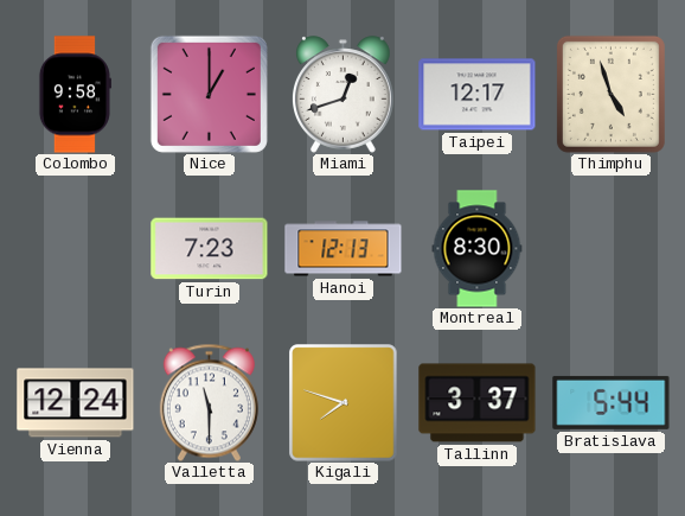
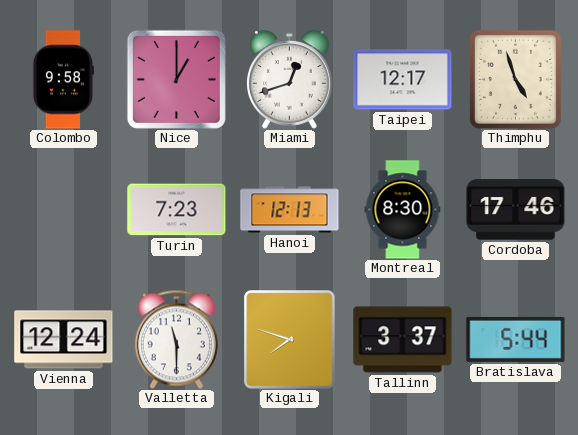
Cordoba: none -> 17:46 (516, 210)
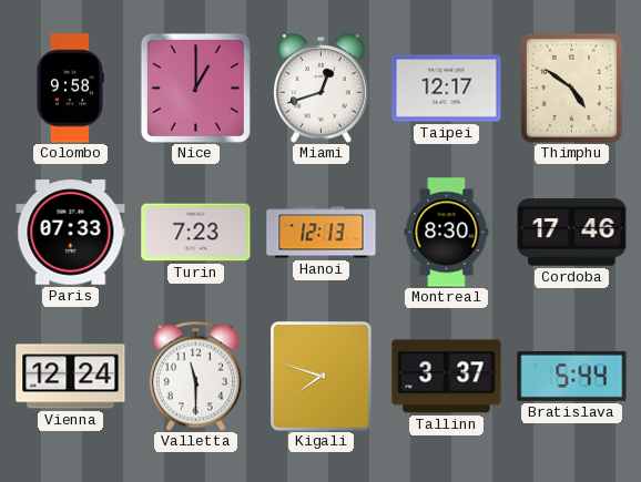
Thimphu: 4:57 -> 4:51 (571, 88)
Paris: none -> 07:33 (71, 233)
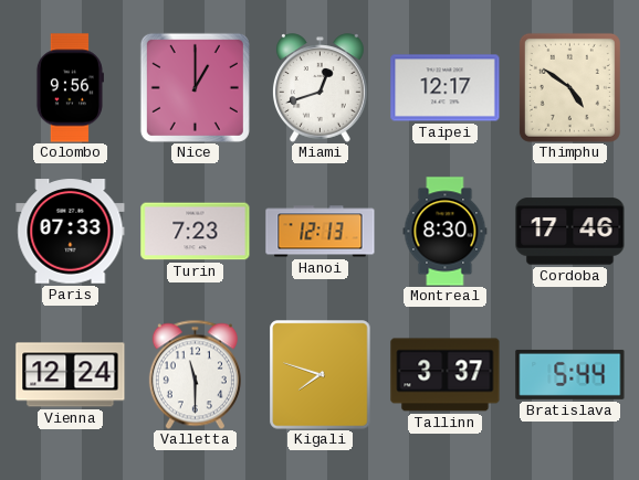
Colombo: 9:58 -> 9:56 (70, 88)
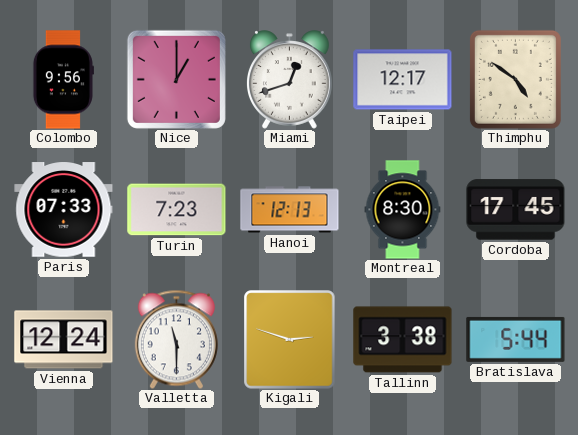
Cordoba: 17:46 -> 17:45 (516, 210)
Kigali: 7:48 -> 2:48 (290, 340)
Tallinn: 3:37 -> 3:38 (403, 340)
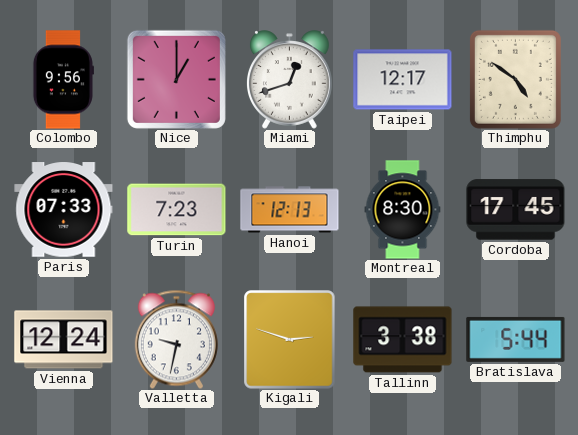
Valletta: 11:30 -> 9:32 (176, 339)
